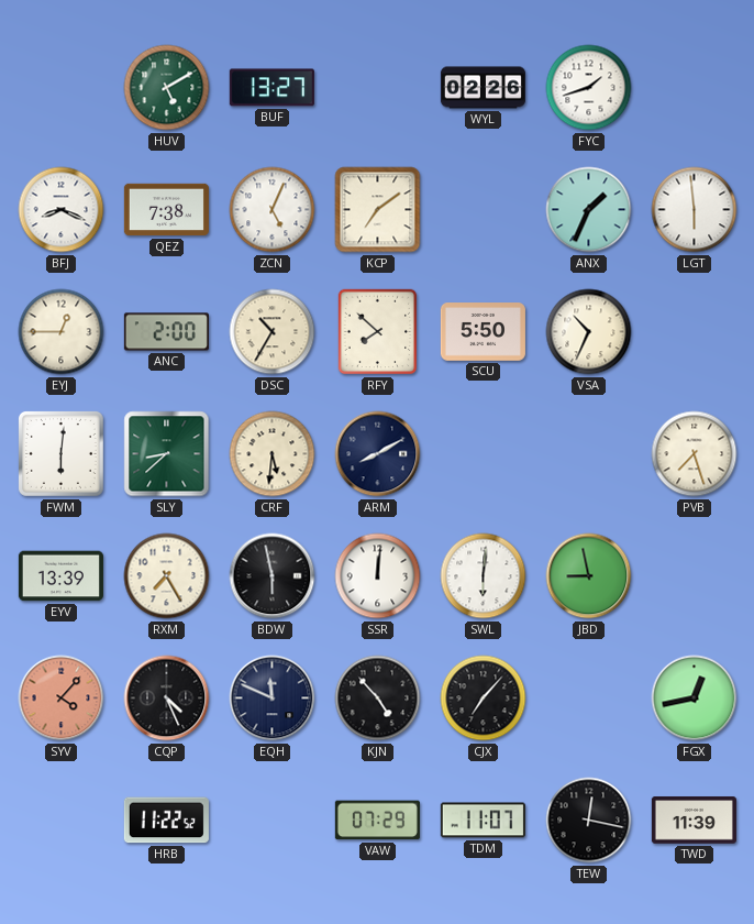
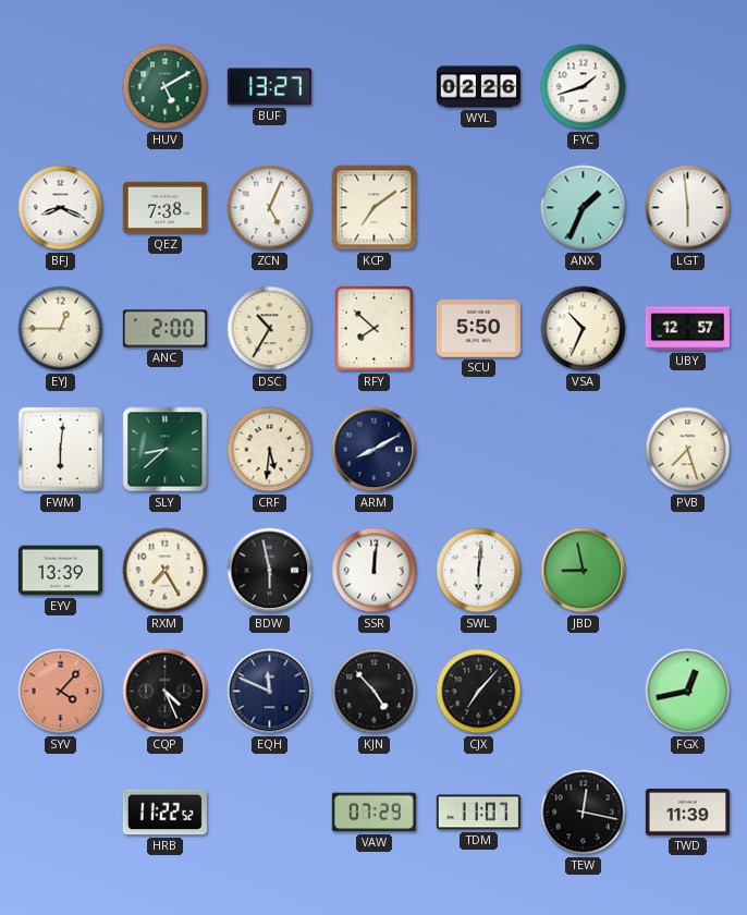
UBY: none -> 12:57 (687, 329)
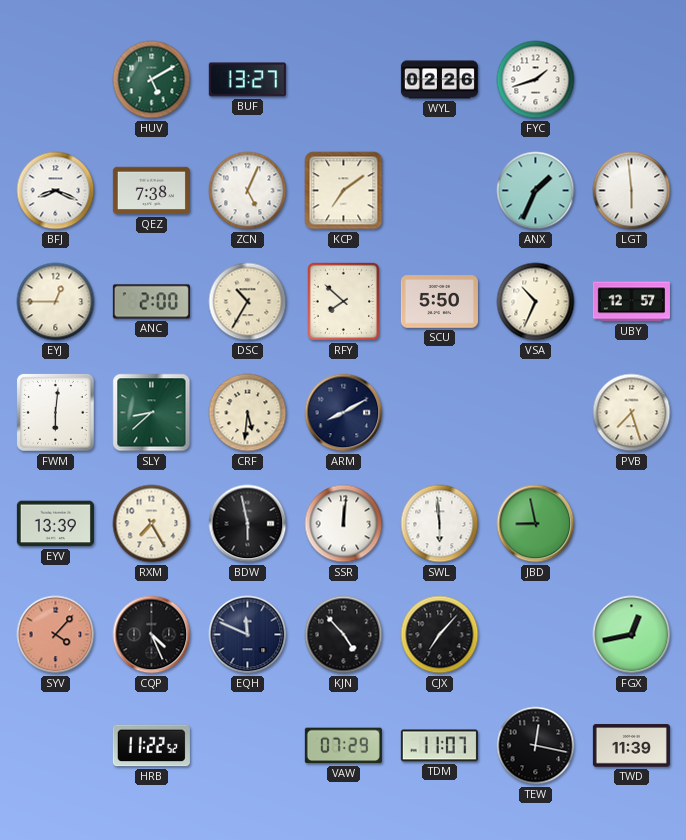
SWL: 6:01 -> 5:59 (440, 524)
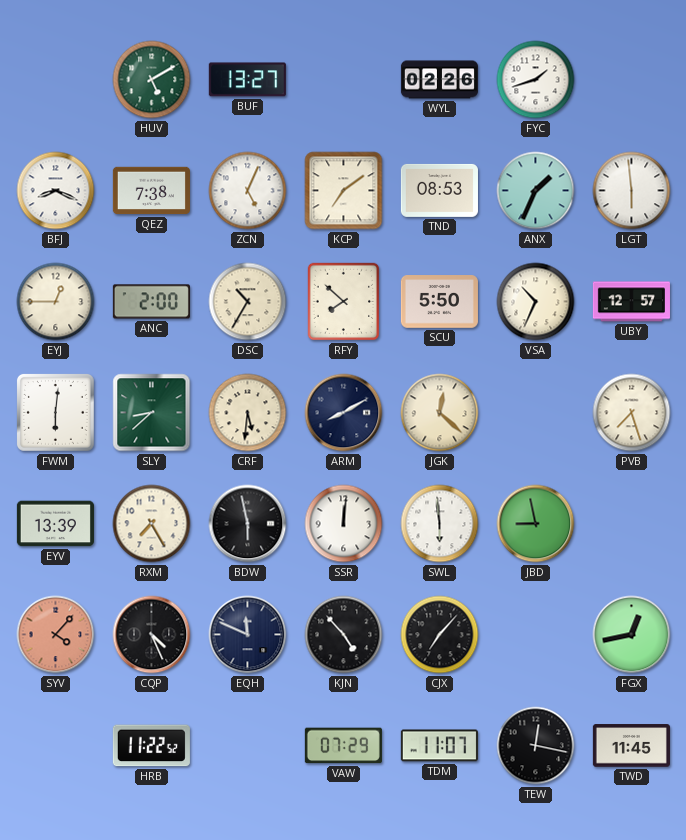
TND: none -> 08:53 (439, 190)
JGK: none -> 12:22 (440, 413)
TWD: 11:39 -> 11:45 (631, 746)
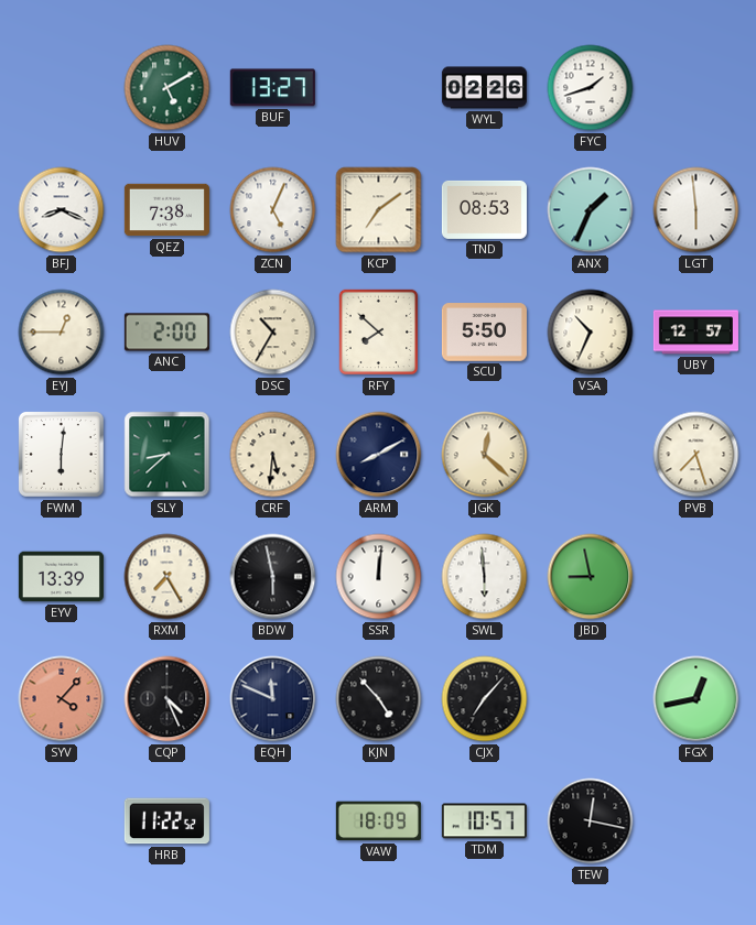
VAW: 07:29 -> 18:09 (378, 821)
TDM: 11:07 -> 10:57 (484, 821)
TWD: 11:45 -> none (631, 746)
